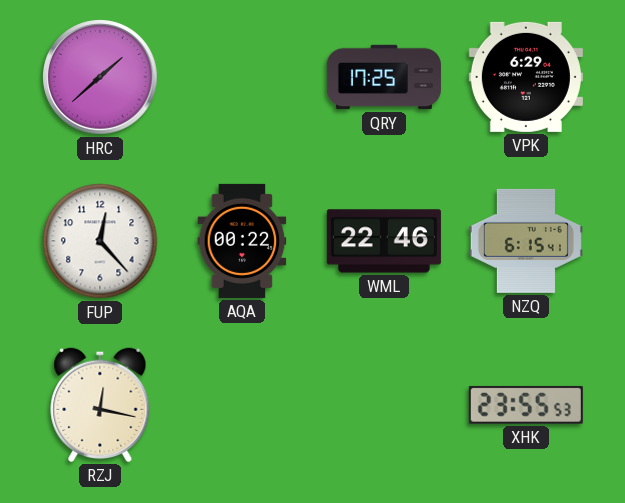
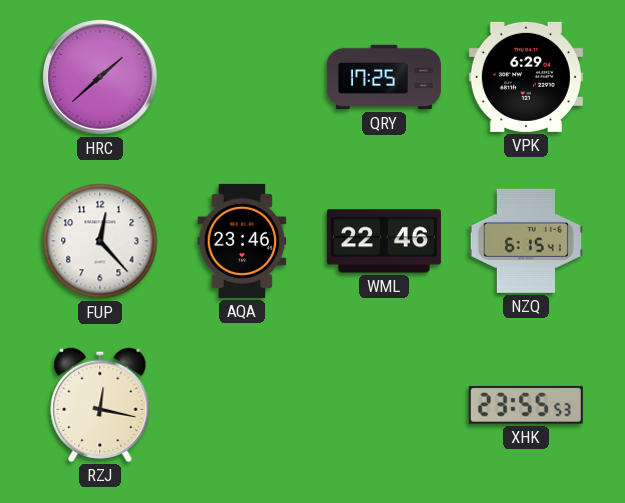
AQA: 00:22 -> 23:46 (242, 241)
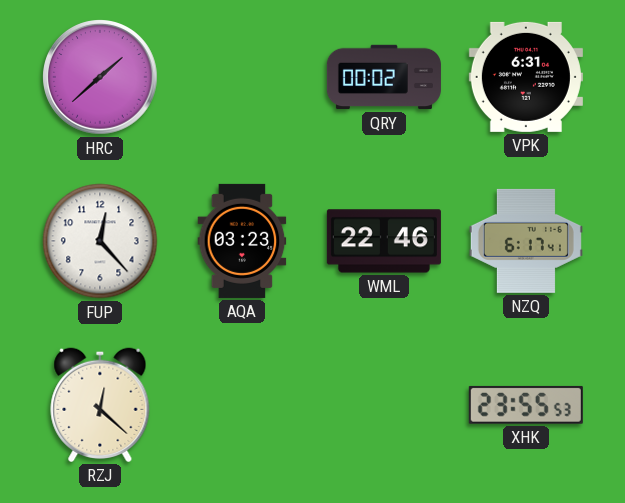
QRY: 17:25 -> 00:02 (384, 77)
VPK: 6:29 -> 6:31 (526, 77)
AQA: 23:46 -> 03:23 (242, 241)
NZQ: 6:15 -> 6:17 (526, 241)
RZJ: 12:17 -> 12:22 (100, 405)
